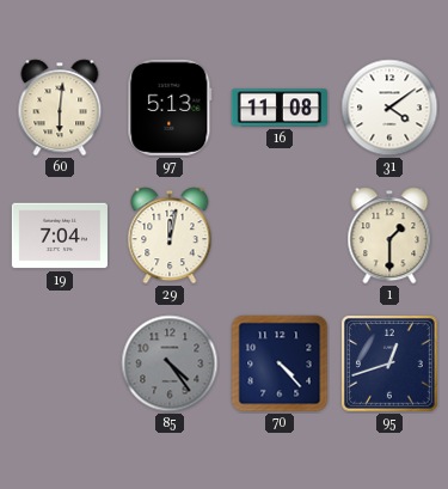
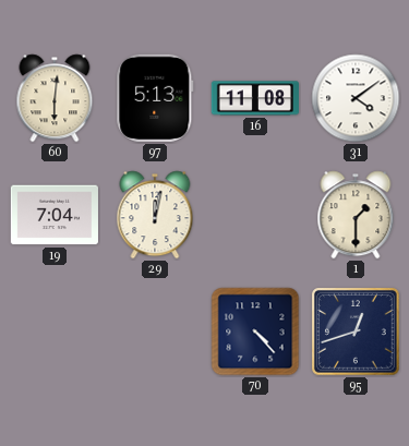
85: 4:24 -> none (170, 363)
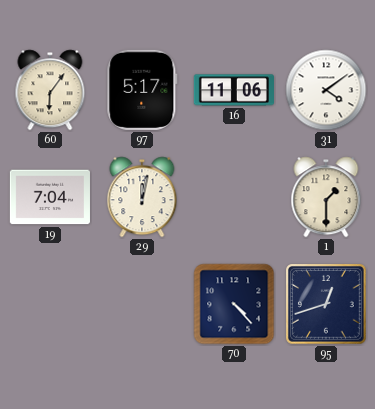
60: 6:01 -> 6:06 (50, 90)
97: 5:13 -> 5:17 (142, 90)
16: 11:08 -> 11:06 (234, 90)
